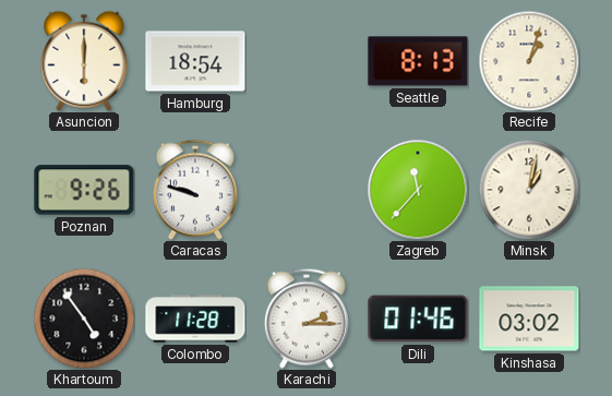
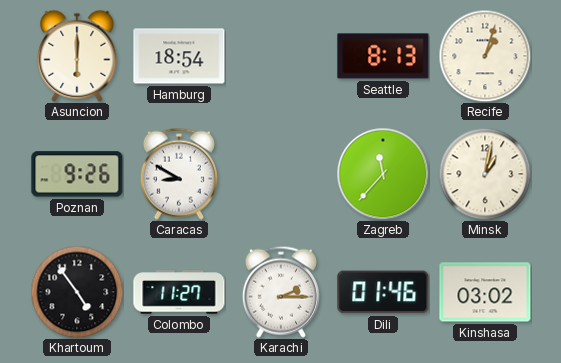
Caracas: 9:48 -> 8:50 (179, 174)
Colombo: 11:28 -> 11:27 (179, 292)
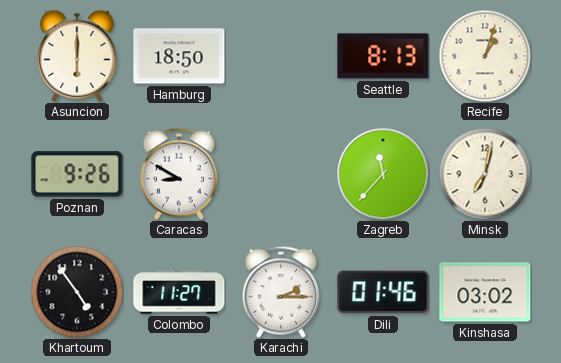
Hamburg: 18:54 -> 18:50 (179, 56)
Minsk: 1:02 -> 7:02 (485, 174)
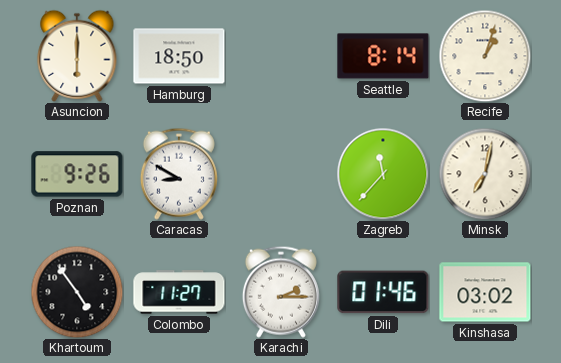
Seattle: 8:13 -> 8:14 (383, 56)
